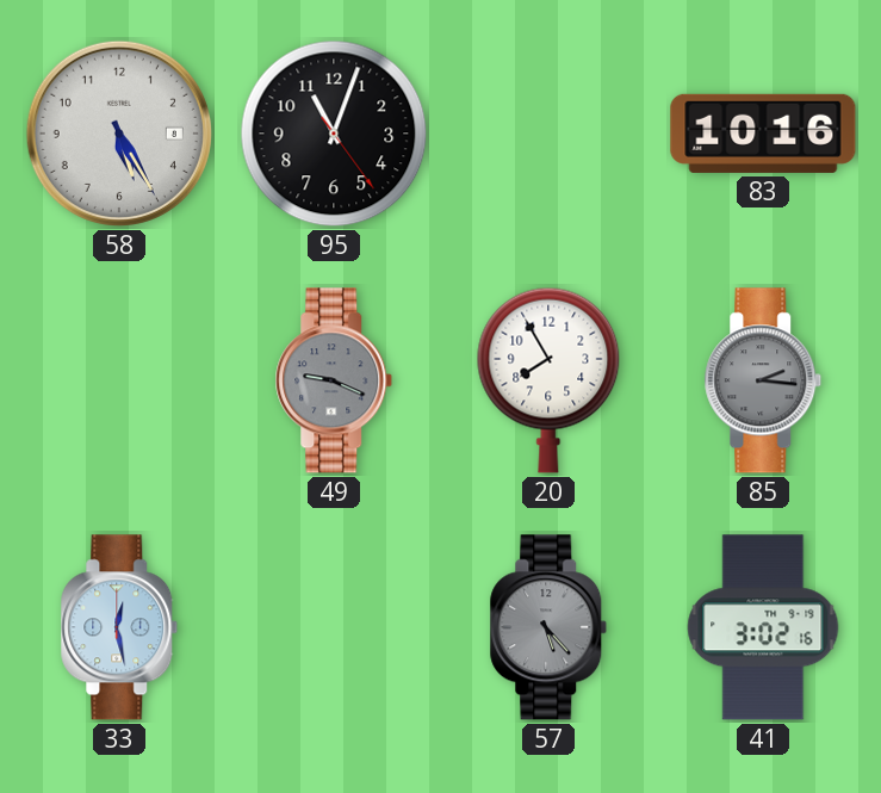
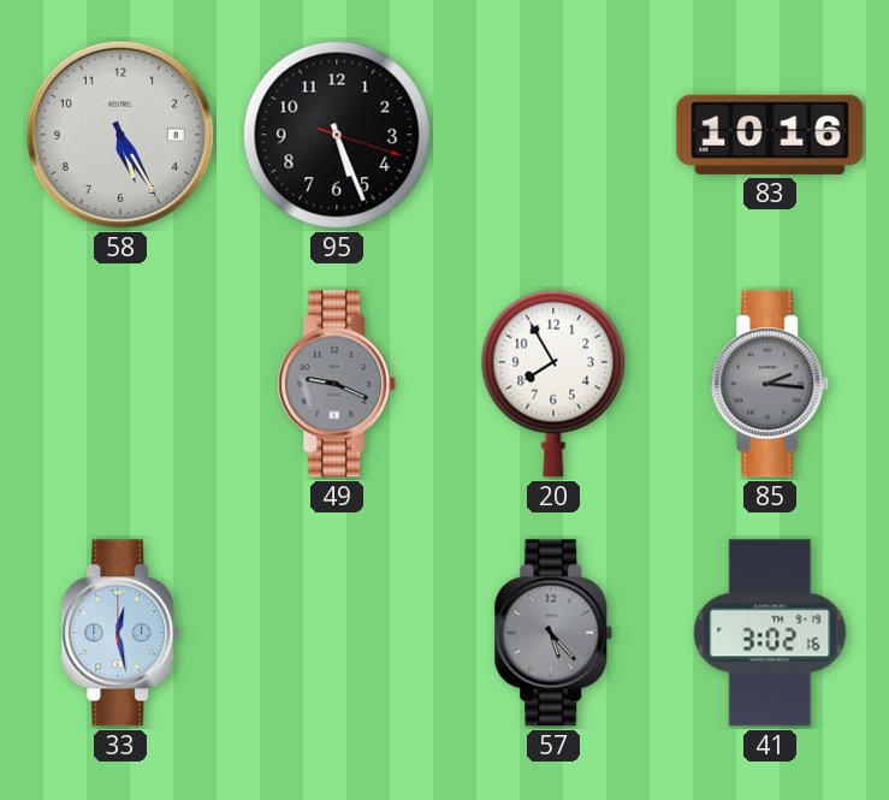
95: 11:03 -> 5:26 (337, 135)
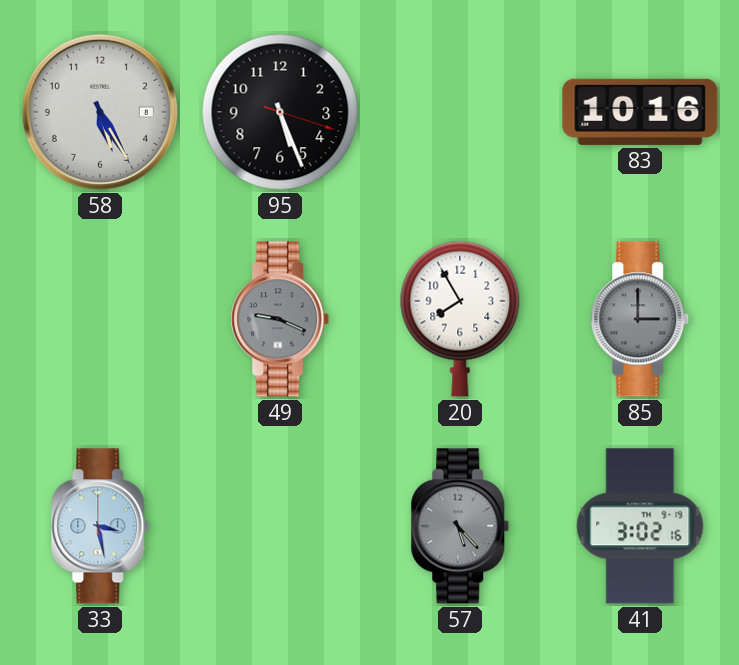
85: 2:16 -> 3:00 (640, 319)
33: 12:28 -> 3:28 (100, 526)
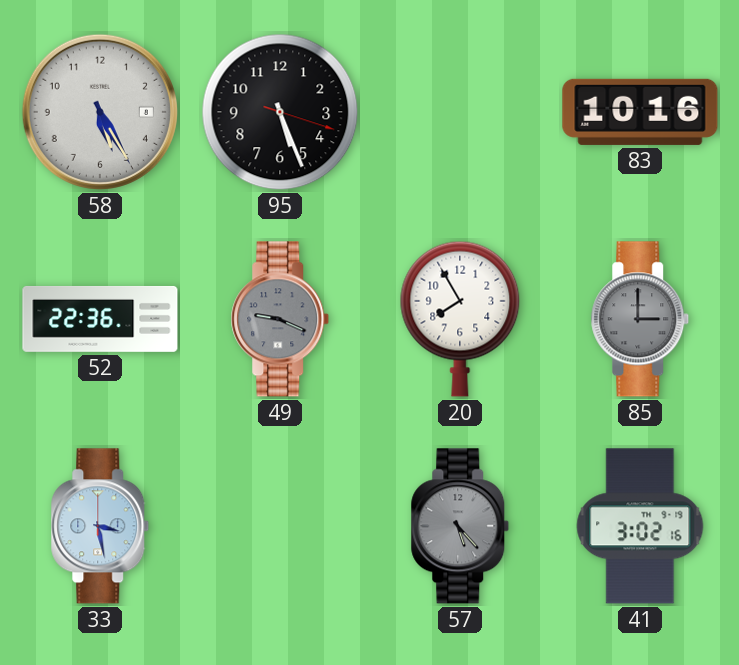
52: none -> 22:36 (100, 319)
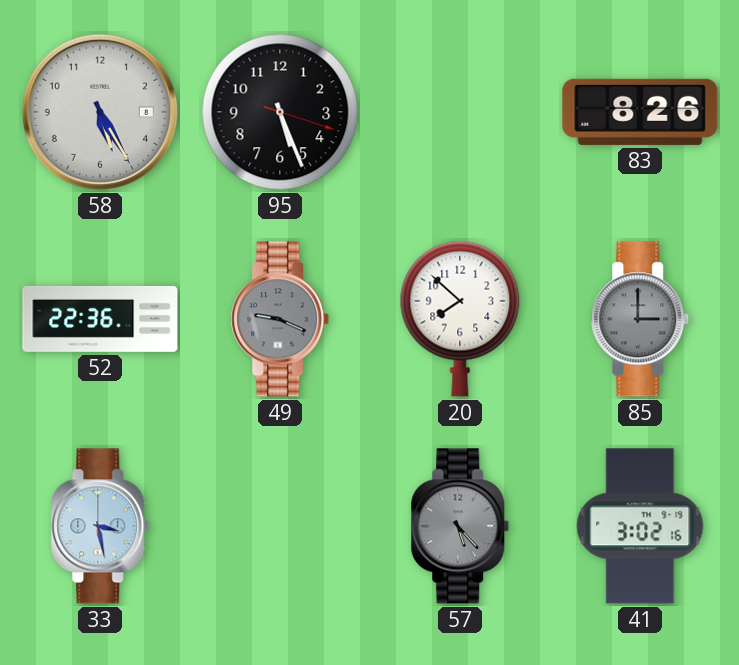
83: 10:16 -> 8:26 (640, 112)
20: 7:55 -> 7:52 (460, 319)
